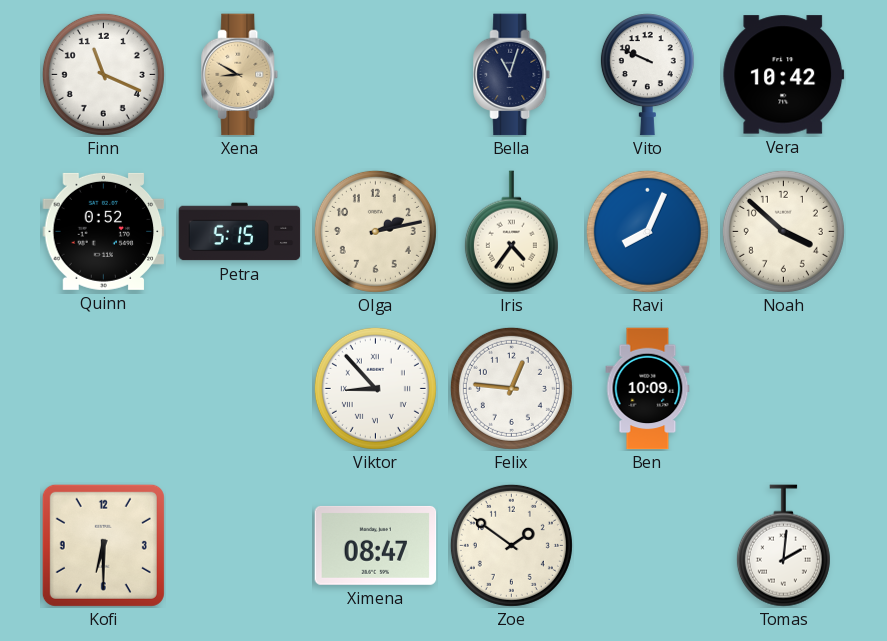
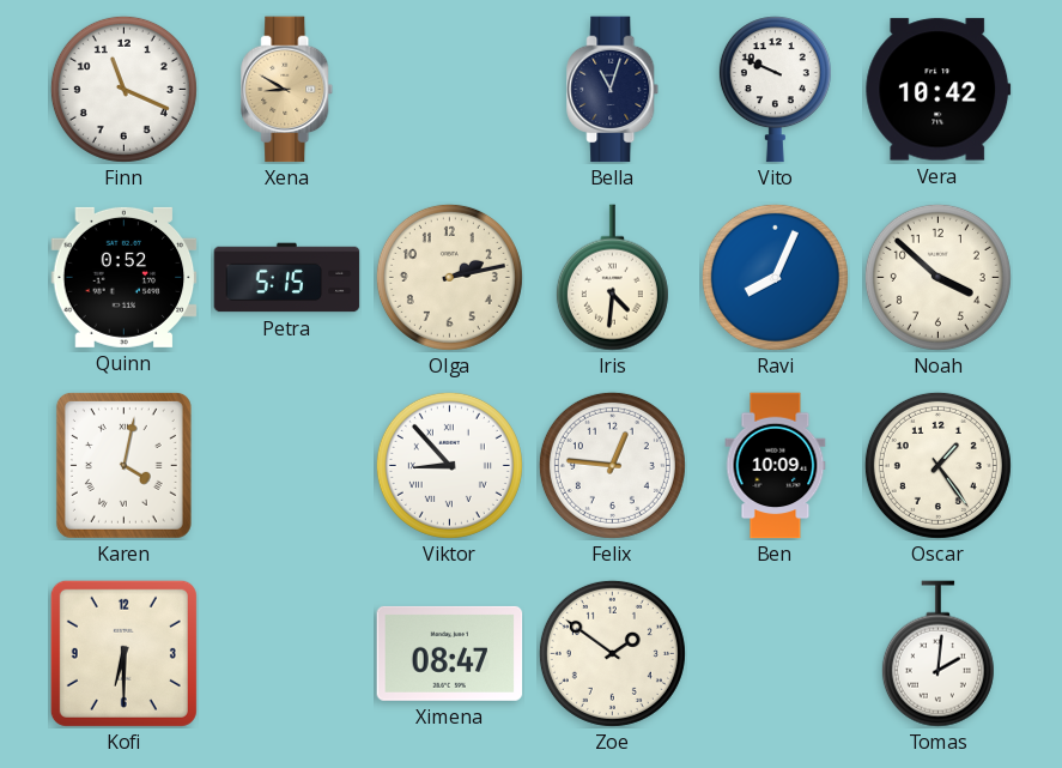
Iris: 4:36 -> 4:31 (612, 278)
Karen: none -> 4:02 (123, 465)
Oscar: none -> 1:24 (937, 465)
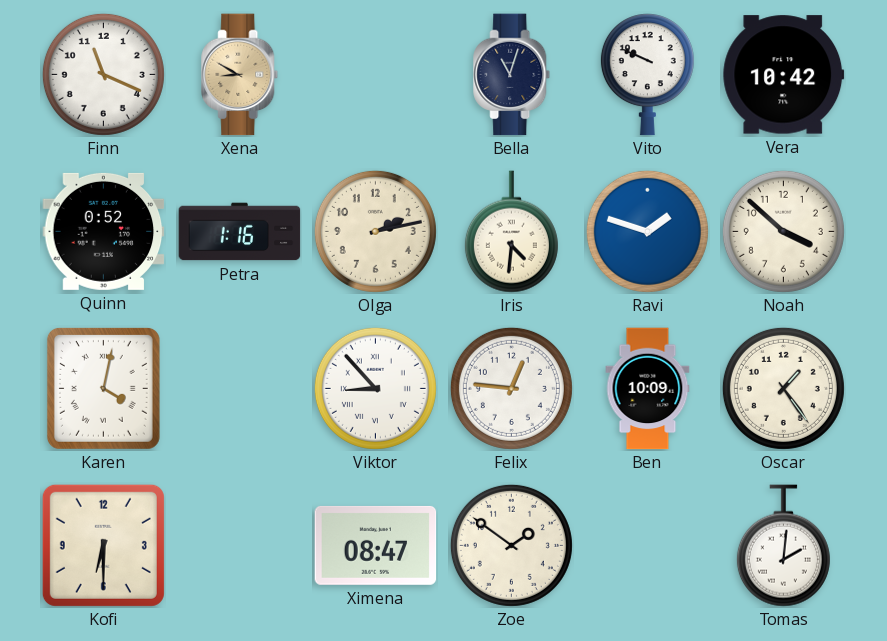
Petra: 5:15 -> 1:16 (240, 232)
Ravi: 8:04 -> 1:48 (647, 231)
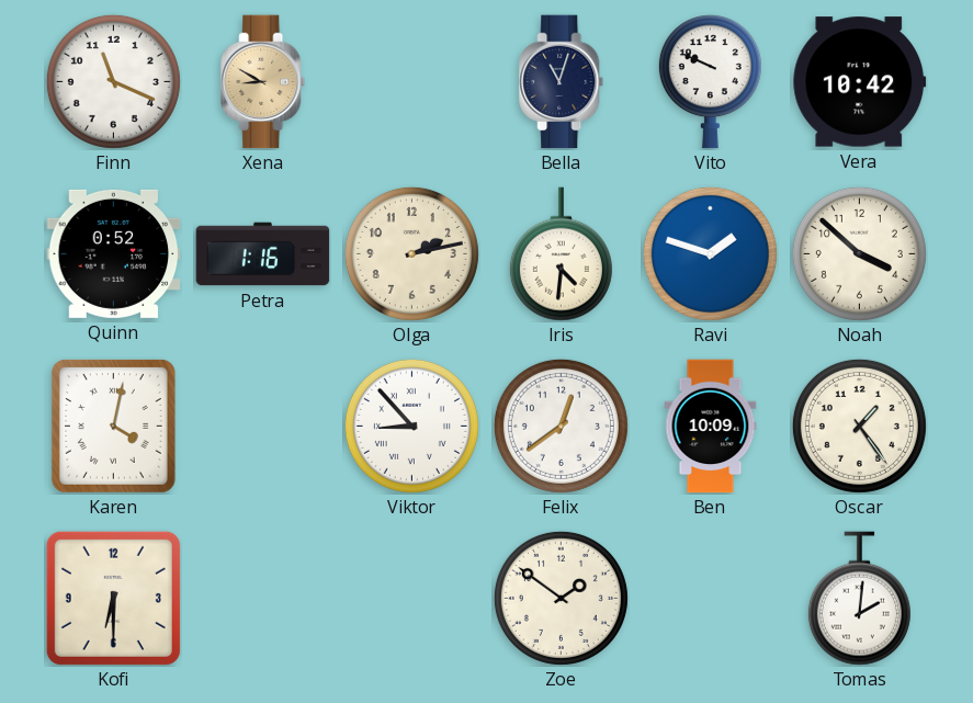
Felix: 12:46 -> 12:39 (561, 426)
Ximena: 08:47 -> none (376, 545)
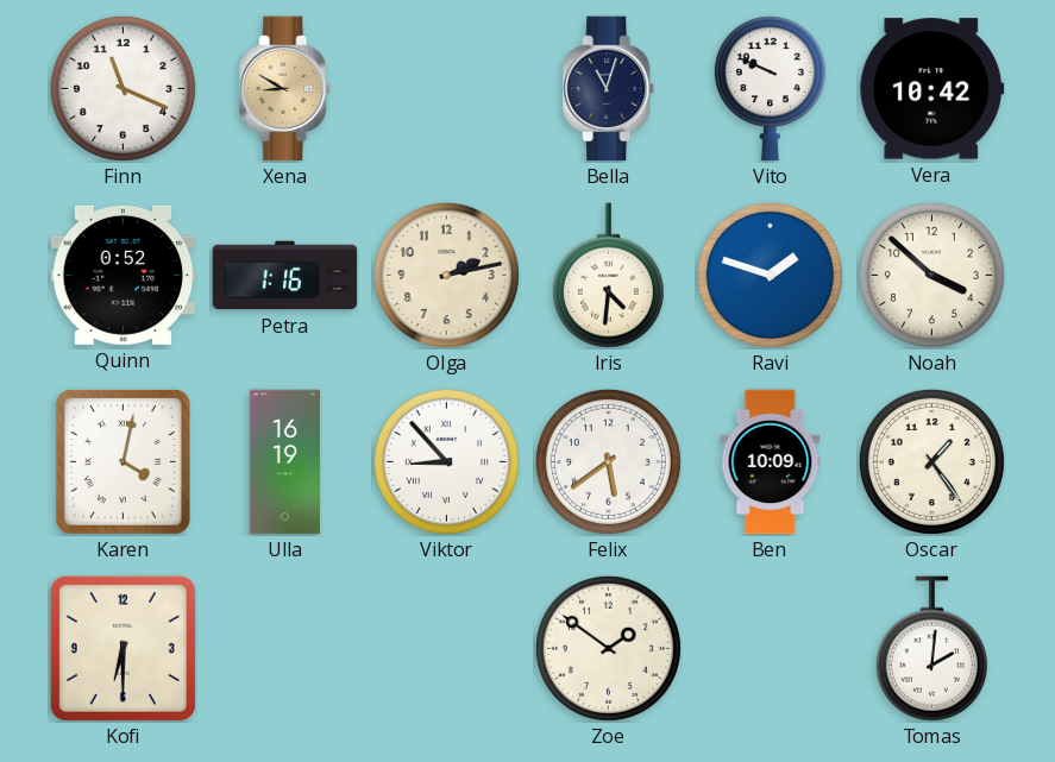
Ulla: none -> 16:19 (285, 462)
Felix: 12:39 -> 5:39 (608, 461)
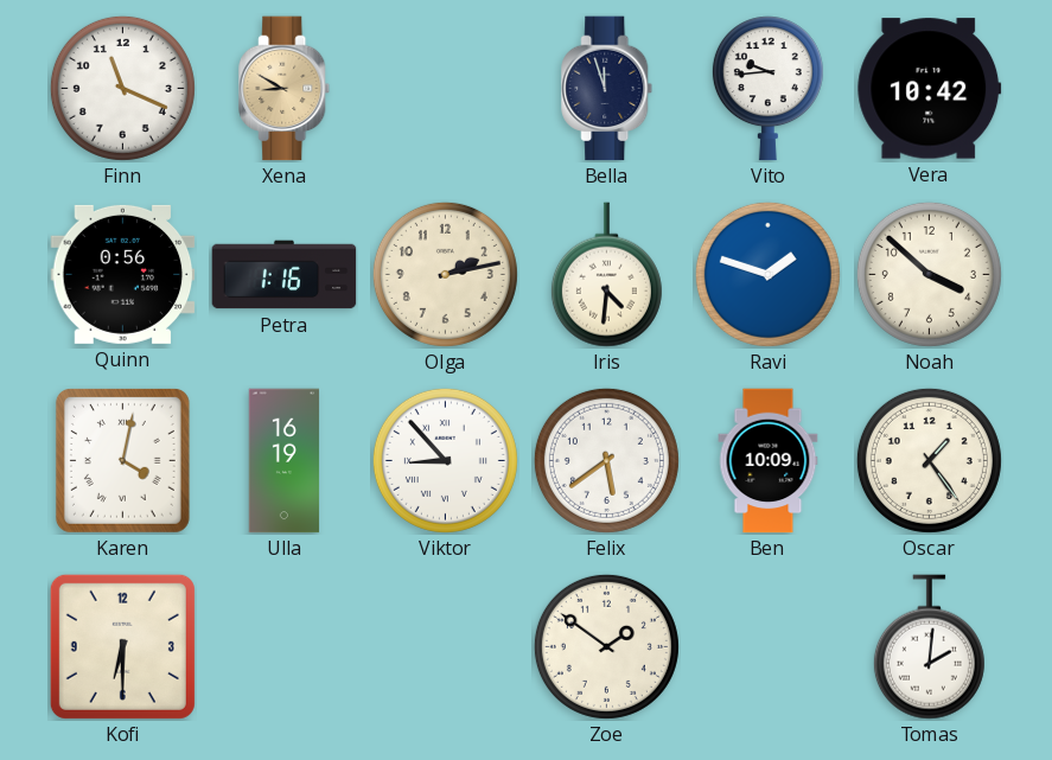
Bella: 11:03 -> 11:57 (607, 89)
Vito: 9:49 -> 9:44 (767, 89)
Quinn: 0:52 -> 0:56 (123, 274)
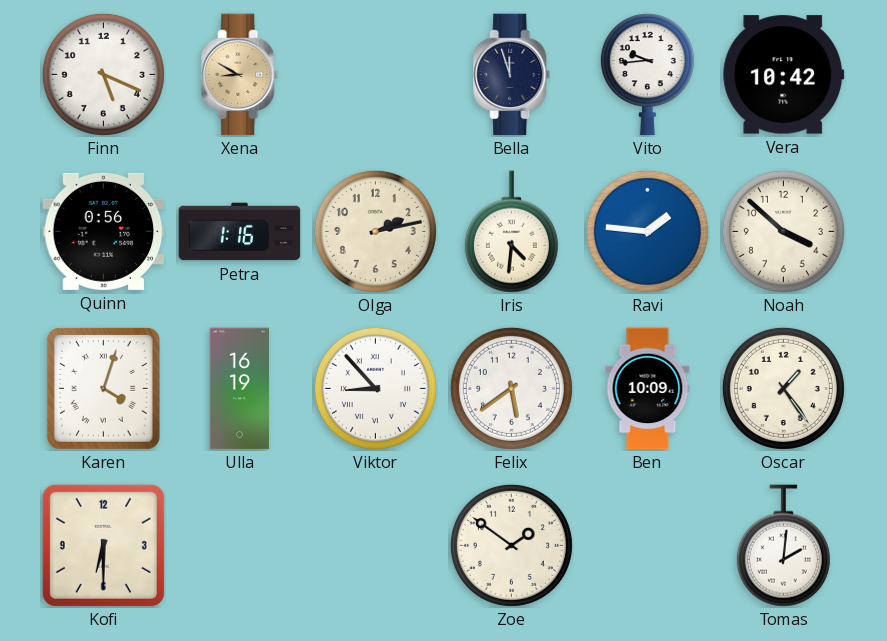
Finn: 11:19 -> 5:19 (103, 74)
Ravi: 1:48 -> 1:46 (647, 231)
Karen: 4:02 -> 4:03 (103, 388)
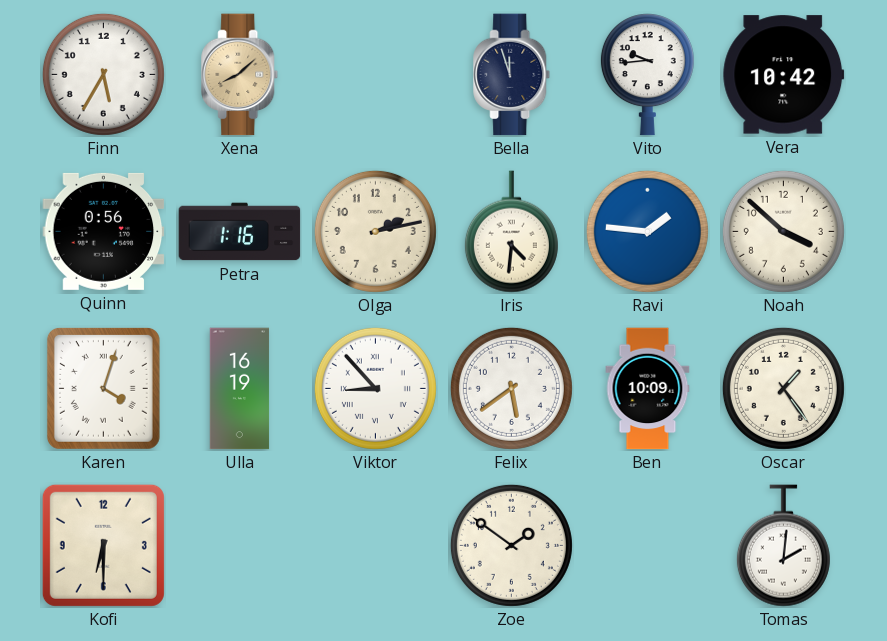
Finn: 5:19 -> 5:35 (103, 74)
Xena: 8:50 -> 8:08 (240, 75)
